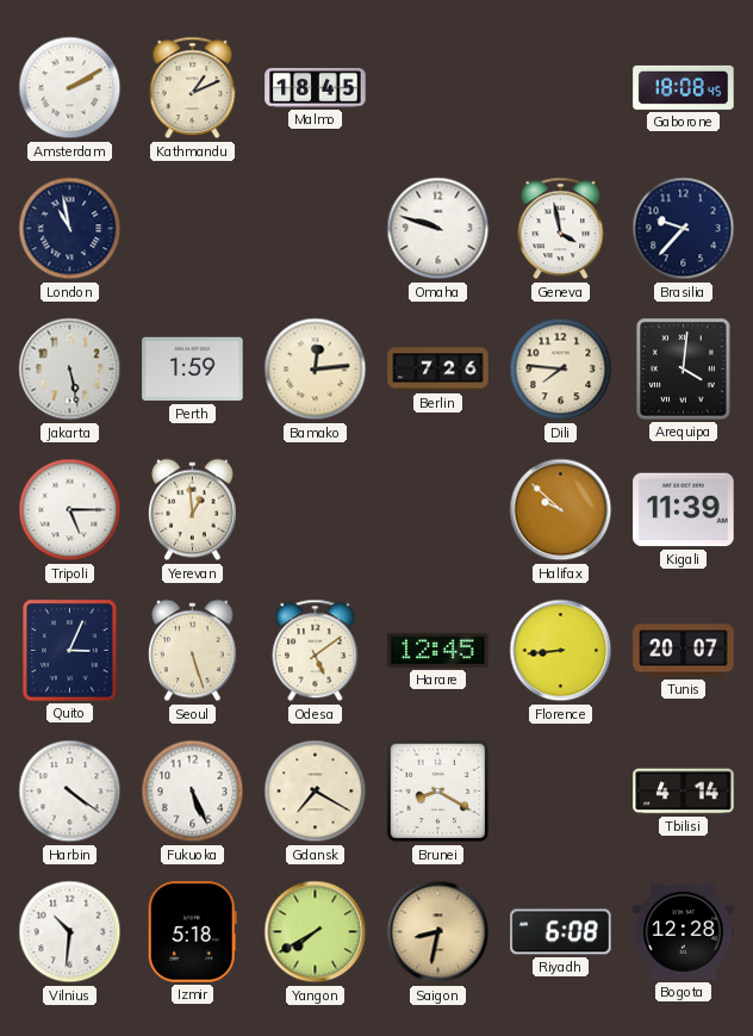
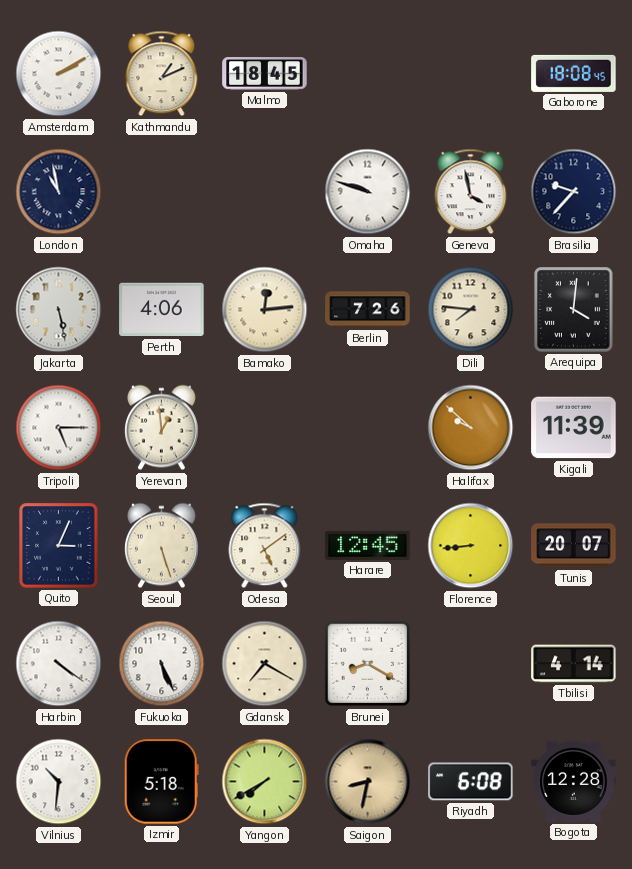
Perth: 1:59 -> 4:06 (162, 310)
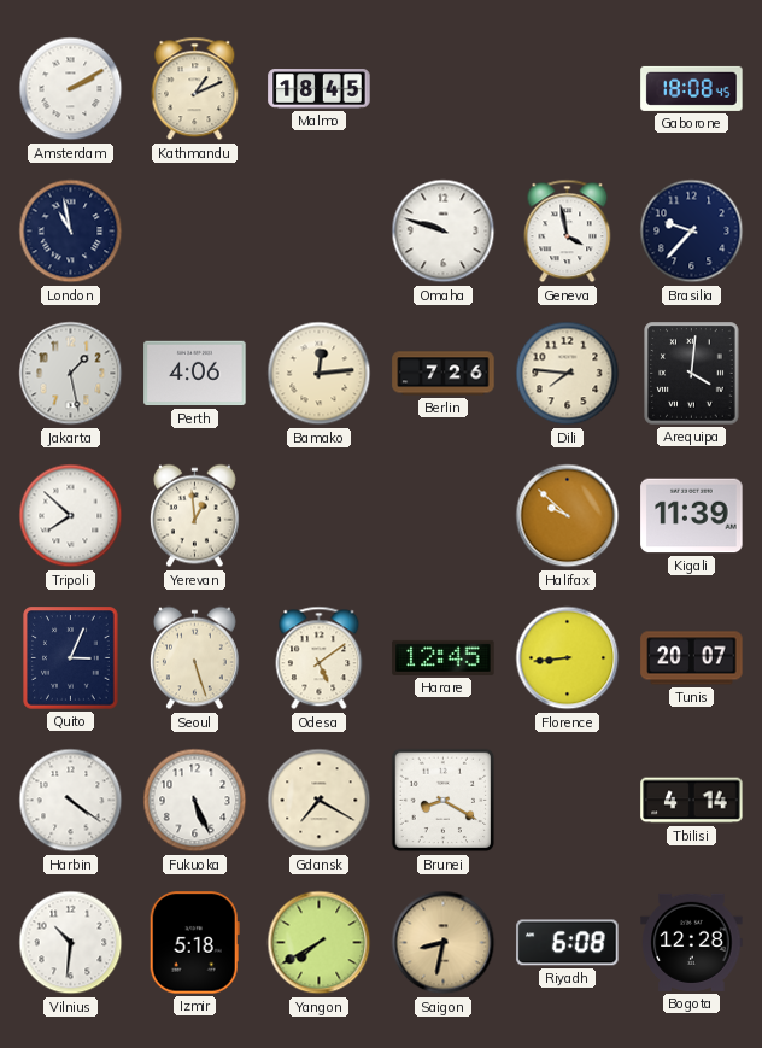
Jakarta: 5:28 -> 1:28 (71, 374)
Tripoli: 5:15 -> 7:52 (71, 516)
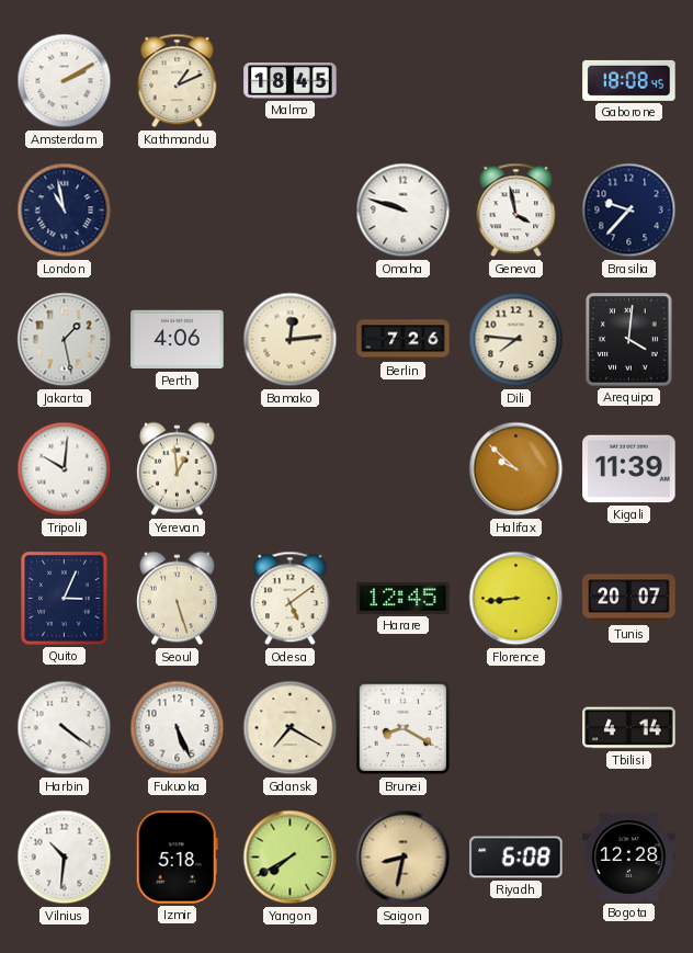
Tripoli: 7:52 -> 10:01 (65, 469)
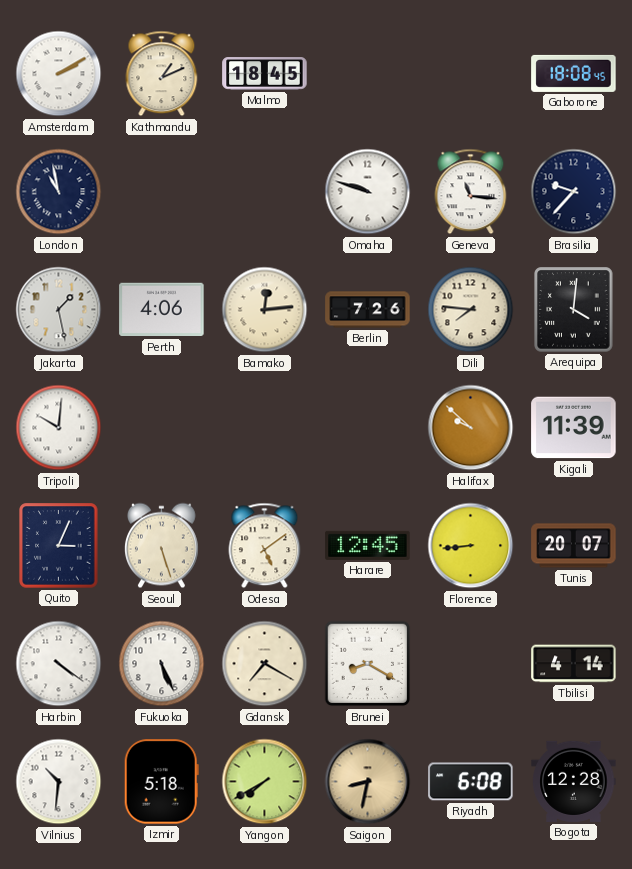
Geneva: 3:58 -> 11:16 (471, 192)
Yerevan: 12:59 -> none (177, 469)
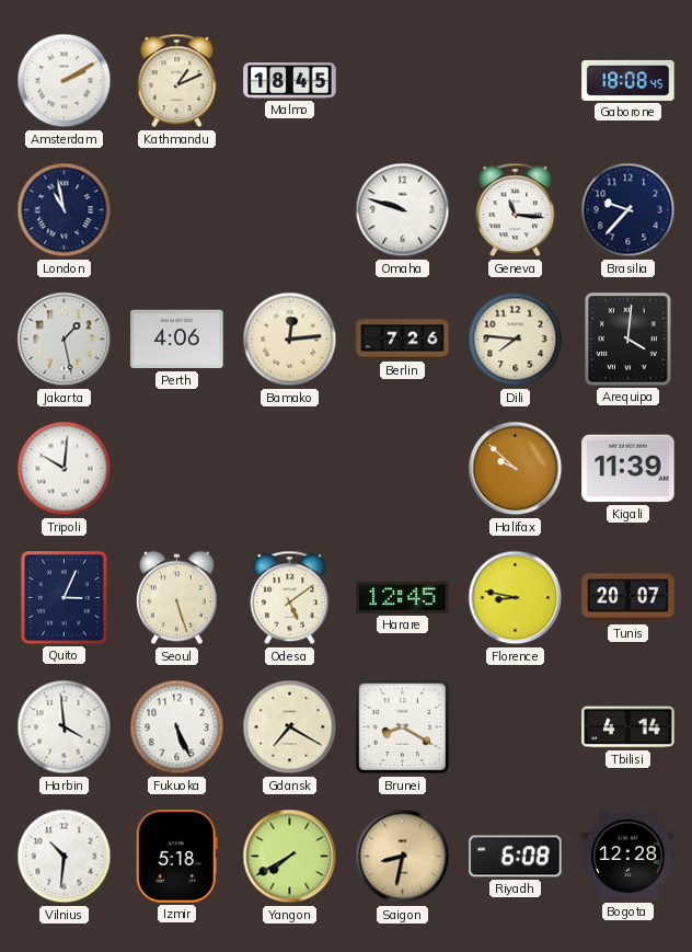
Florence: 8:44 -> 8:47 (516, 598)
Harbin: 4:21 -> 3:59 (65, 727)
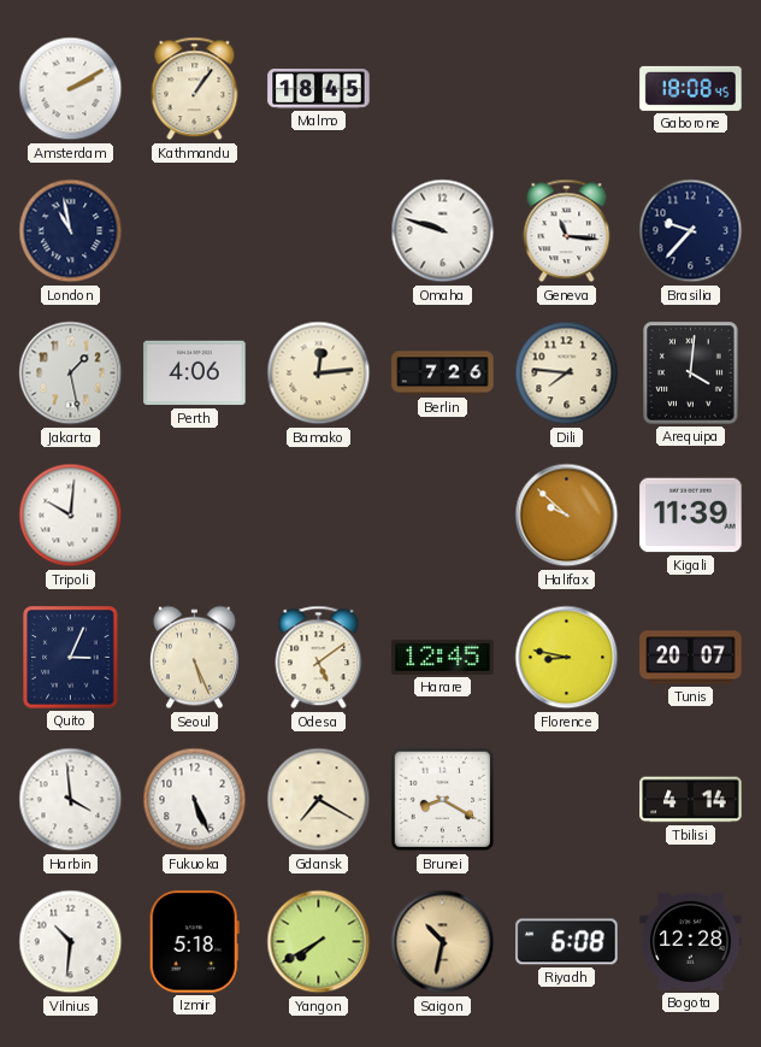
Kathmandu: 1:11 -> 1:06 (195, 89)
Seoul: 5:27 -> 5:26 (194, 658)
Saigon: 8:32 -> 10:32 (443, 942)
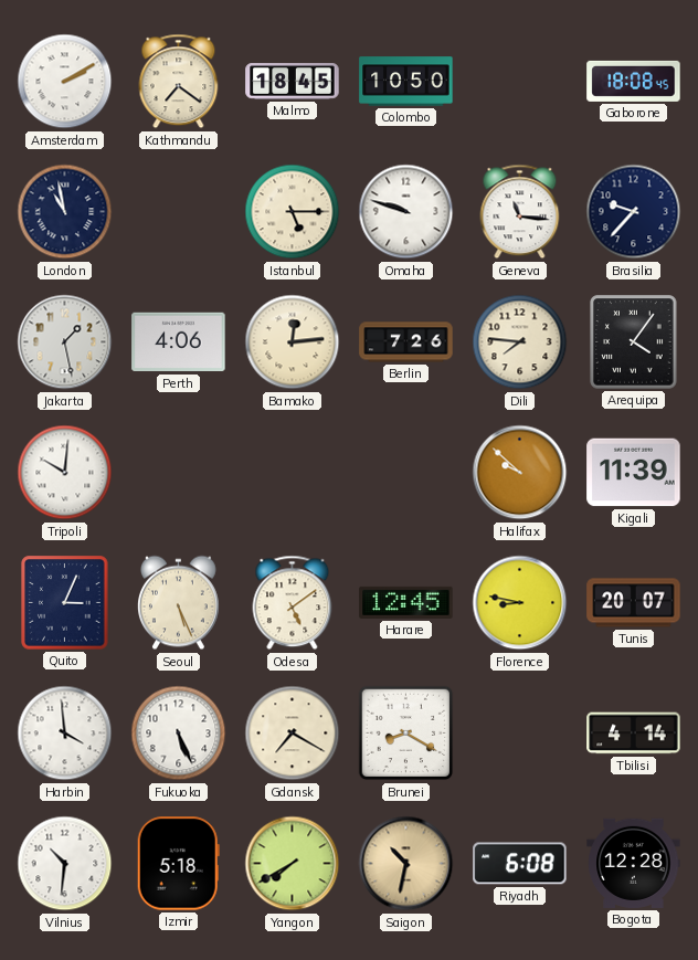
Kathmandu: 1:06 -> 7:21 (179, 82)
Colombo: none -> 10:50 (406, 82)
Istanbul: none -> 5:15 (293, 212)
Arequipa: 4:01 -> 4:06 (634, 342)
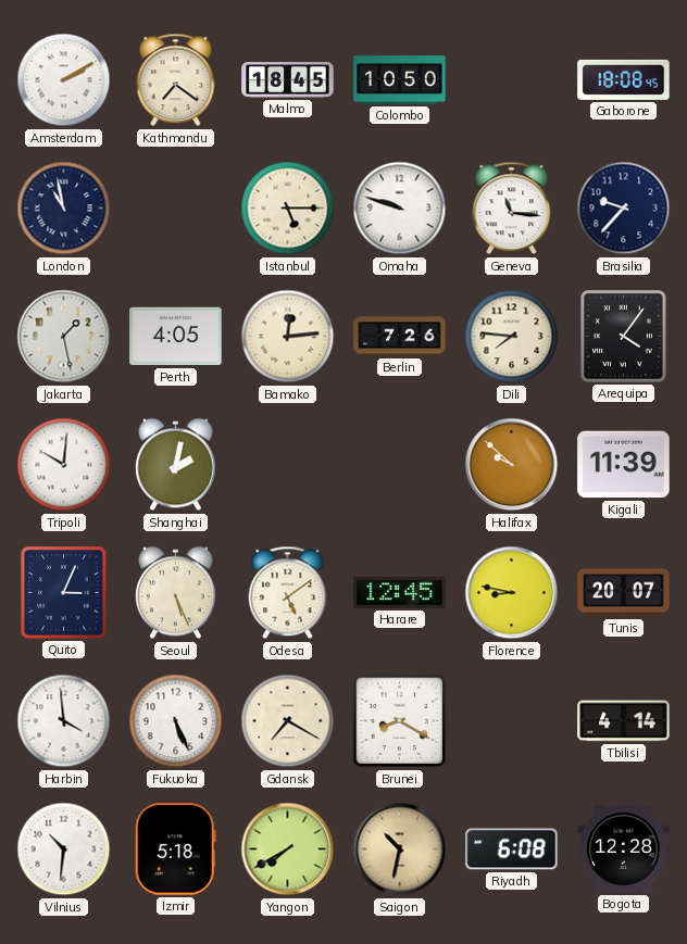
Perth: 4:06 -> 4:05 (176, 337)
Shanghai: none -> 2:02 (175, 465)
